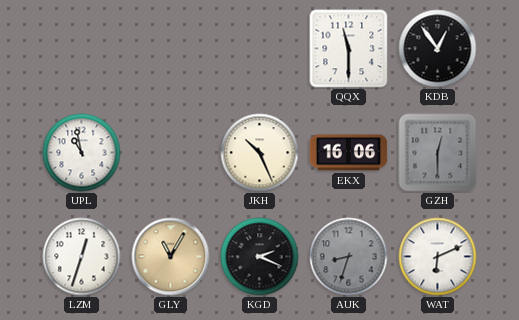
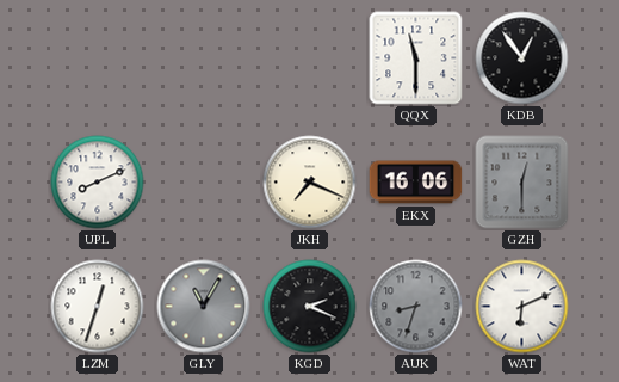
UPL: 10:58 -> 8:11 (98, 183)
JKH: 10:26 -> 7:19 (310, 183)
GLY dial: champagne -> grey (204, 307)
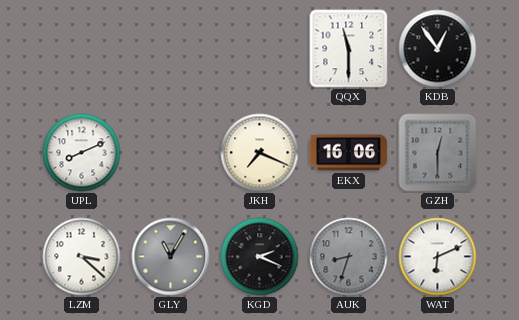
LZM: 12:33 -> 3:22 (82, 257)
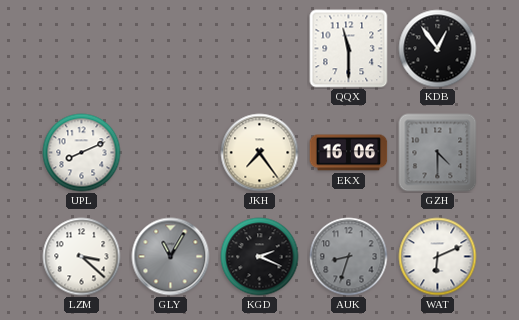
JKH: 7:19 -> 7:24 (260, 153)
GZH: 12:30 -> 4:30 (438, 153)
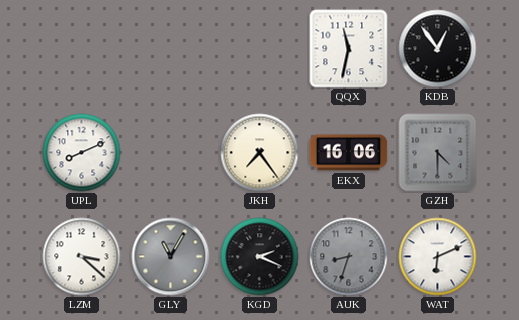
QQX: 11:30 -> 11:32 (349, 49)
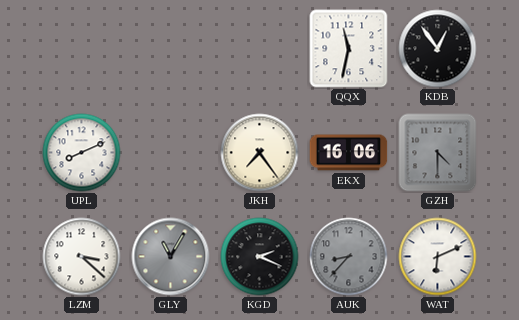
AUK: 8:33 -> 8:37 (349, 257)
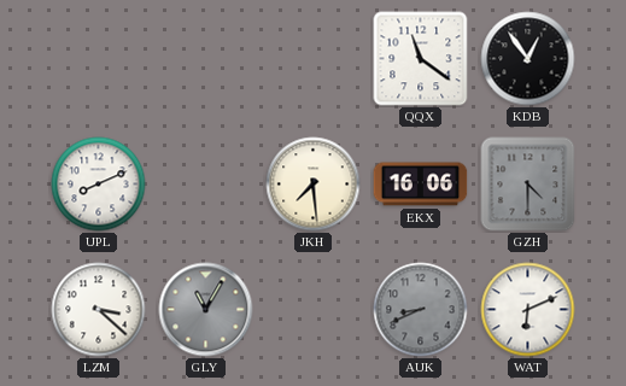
QQX: 11:32 -> 11:21 (421, 59)
JKH: 7:24 -> 7:29 (314, 185)
KGD: 2:19 -> none (260, 257)
AUK: 8:37 -> 8:41 (421, 310)
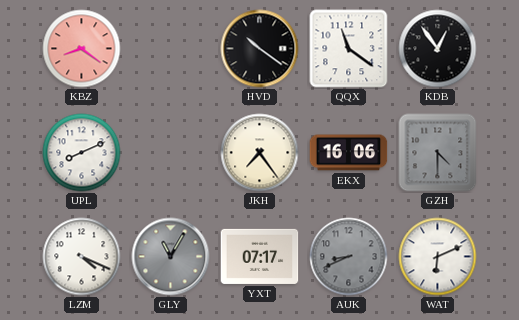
KBZ: none -> 8:21 (82, 49)
HVD: none -> 10:21 (260, 49)
JKH: 7:29 -> 7:24 (260, 153)
LZM: 3:22 -> 4:19 (82, 257)
YXT: none -> 07:17 (260, 256)
